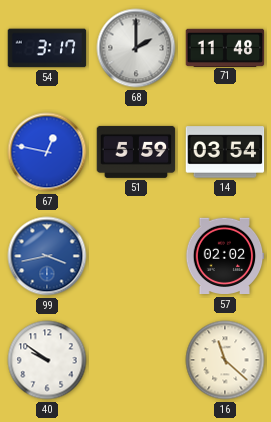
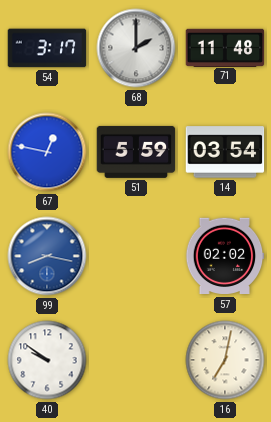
99: 3:43 -> 8:17 (47, 256)
16: 11:22 -> 7:02 (225, 360)
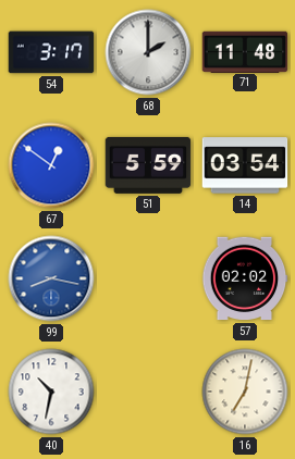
67: 12:47 -> 12:51 (51, 165)
40: 9:51 -> 10:32 (51, 392)
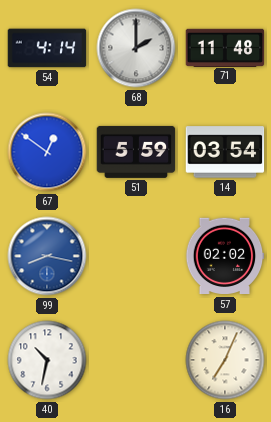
54: 3:17 -> 4:14 (47, 48)
16: 7:02 -> 7:04 (225, 360)
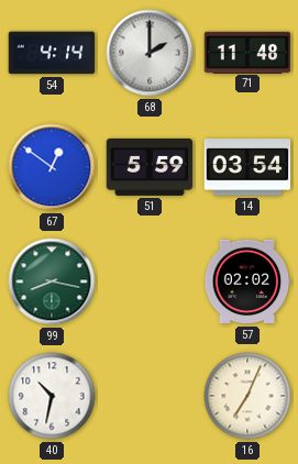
99 dial: blue -> green (52, 281)
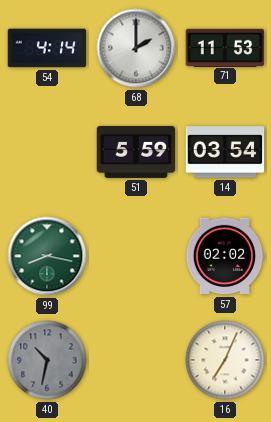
71: 11:48 -> 11:53 (225, 47)
67: 12:51 -> none (52, 167)
40 dial: white -> grey (47, 360)
